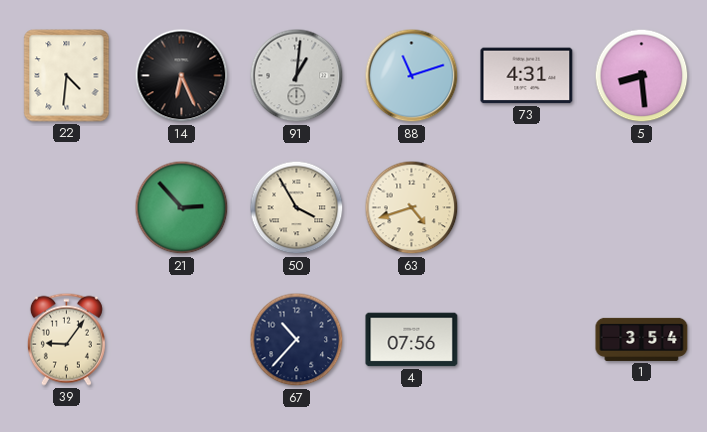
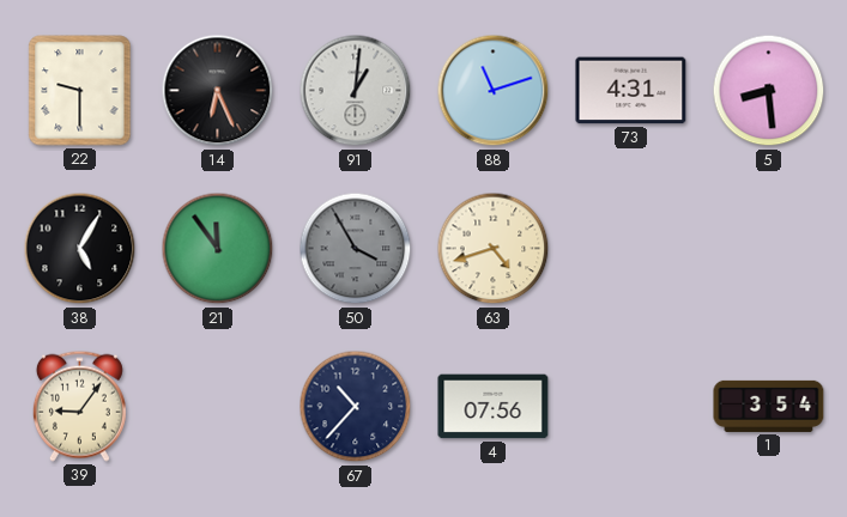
22: 4:31 -> 9:30 (80, 91)
38: none -> 5:05 (80, 249)
21: 2:53 -> 11:54 (218, 249)
50 dial: cream -> grey (356, 249)
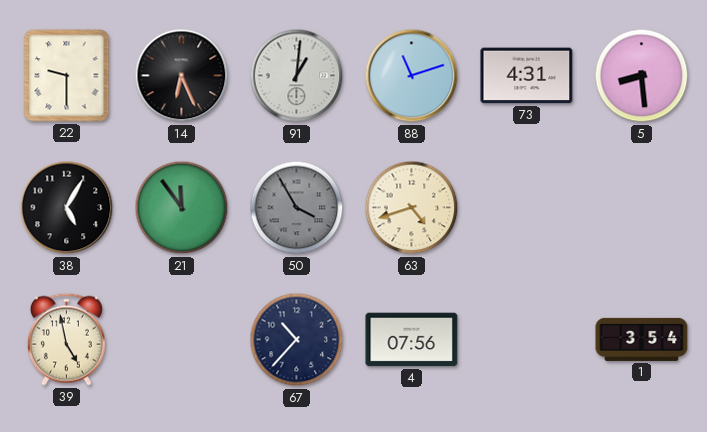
39: 9:06 -> 4:58 (66, 339)
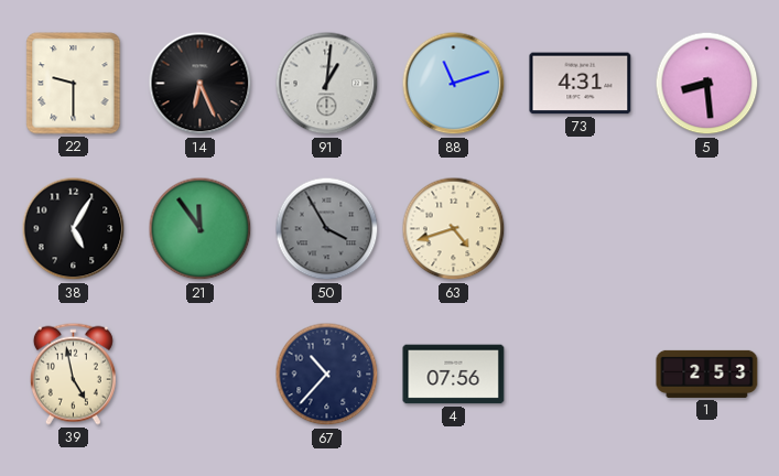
1: 3:54 -> 2:53 (707, 374)
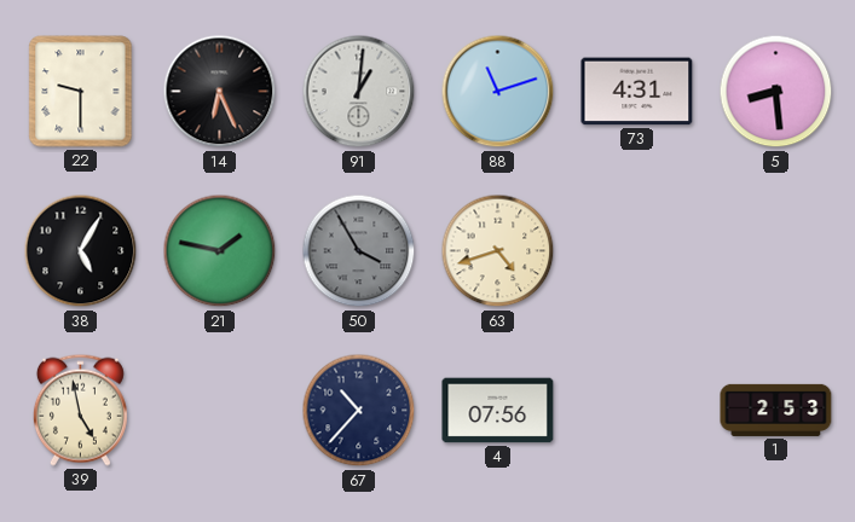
21: 11:54 -> 1:47 (220, 251)
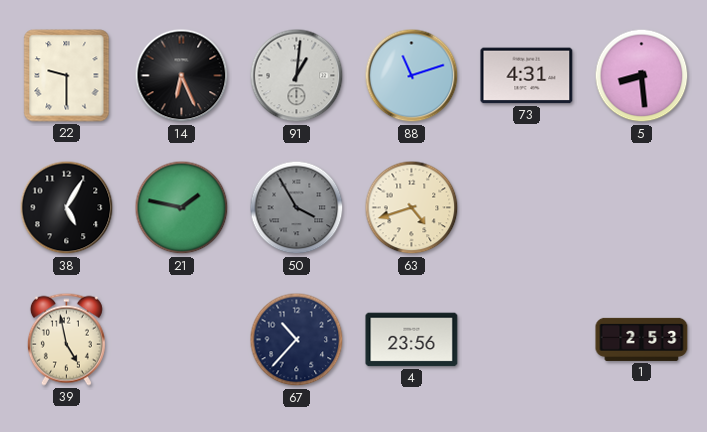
4: 07:56 -> 23:56 (412, 340)
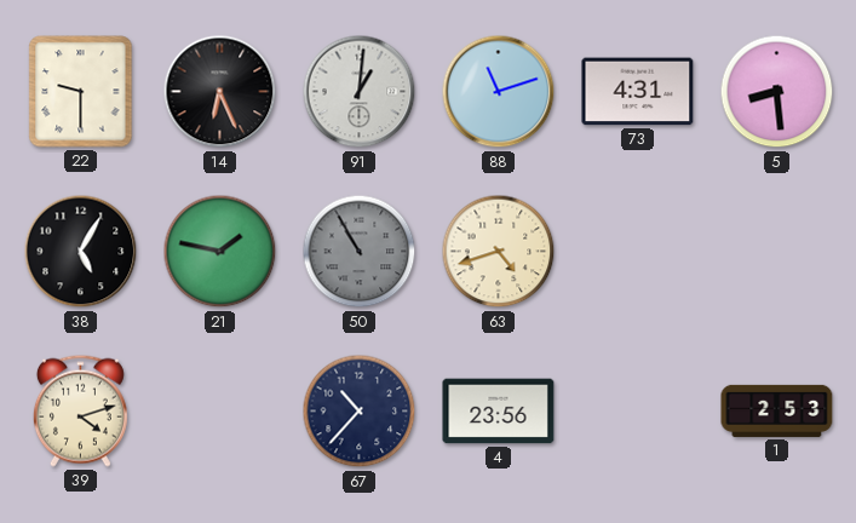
50: 3:55 -> 10:55 (360, 252)
39: 4:58 -> 4:12 (80, 410)
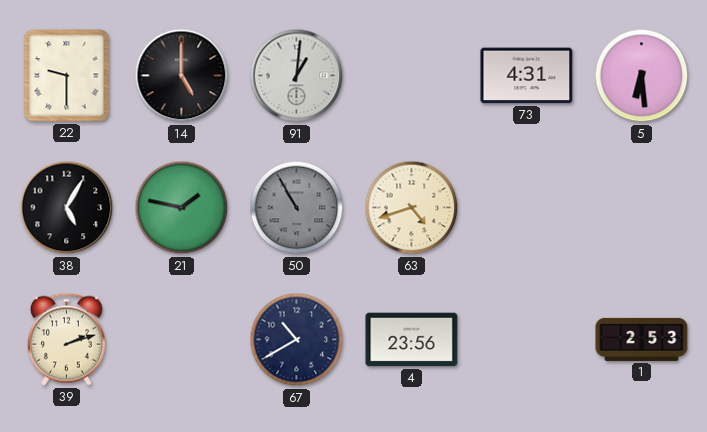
14: 6:26 -> 5:00 (182, 76)
88: 11:12 -> none (499, 92)
5: 8:29 -> 6:29 (642, 76)
39: 4:12 -> 2:12 (66, 339)
67: 10:37 -> 10:40 (297, 340)
